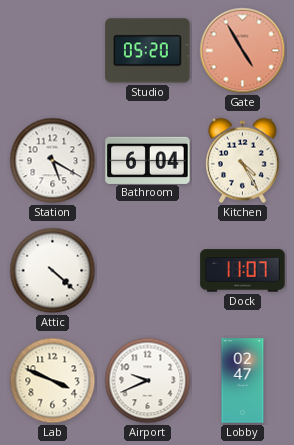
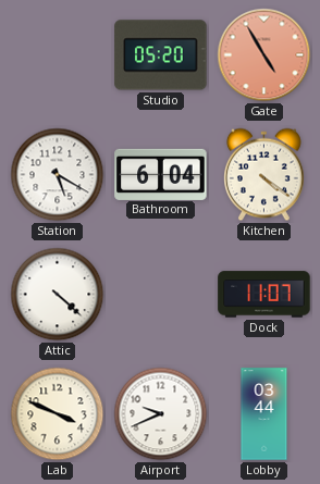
Kitchen: 4:25 -> 4:21 (264, 175)
Lobby: 02:47 -> 03:44 (264, 414)
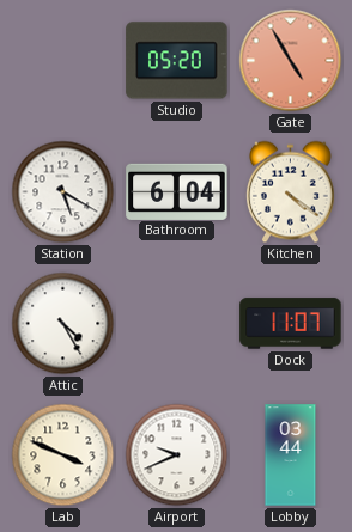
Attic: 4:22 -> 4:25 (63, 324)
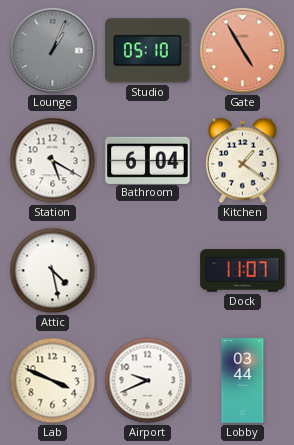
Lounge: none -> 1:04 (53, 51)
Studio: 05:20 -> 05:10 (148, 51)
Kitchen: 4:21 -> 1:21 (243, 161)
Attic: 4:25 -> 4:28 (53, 271)
